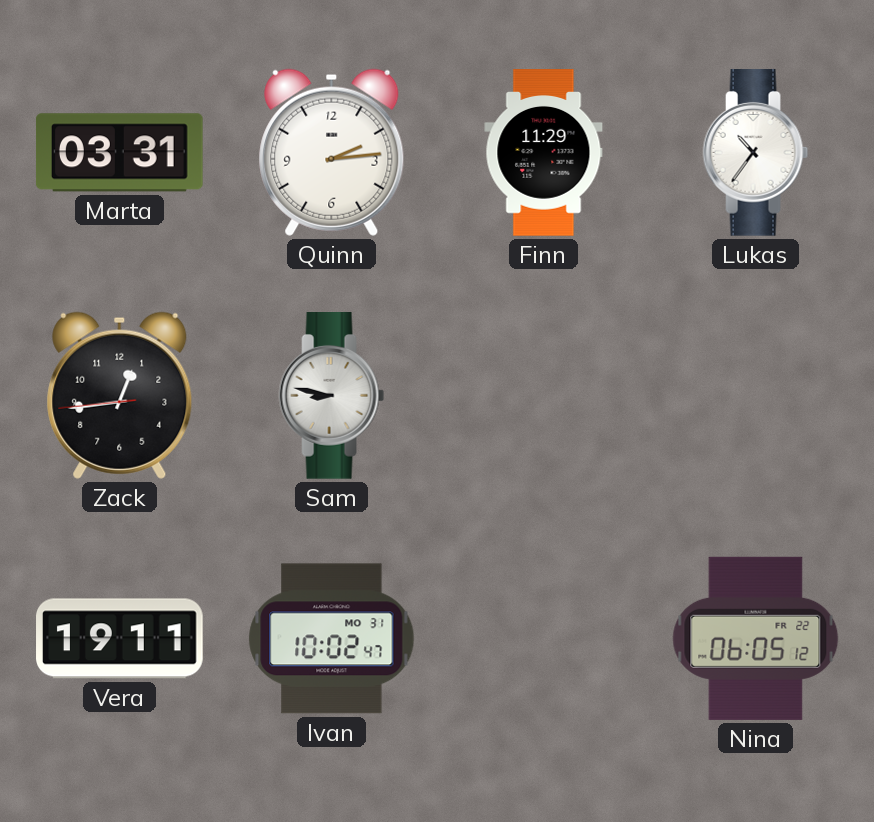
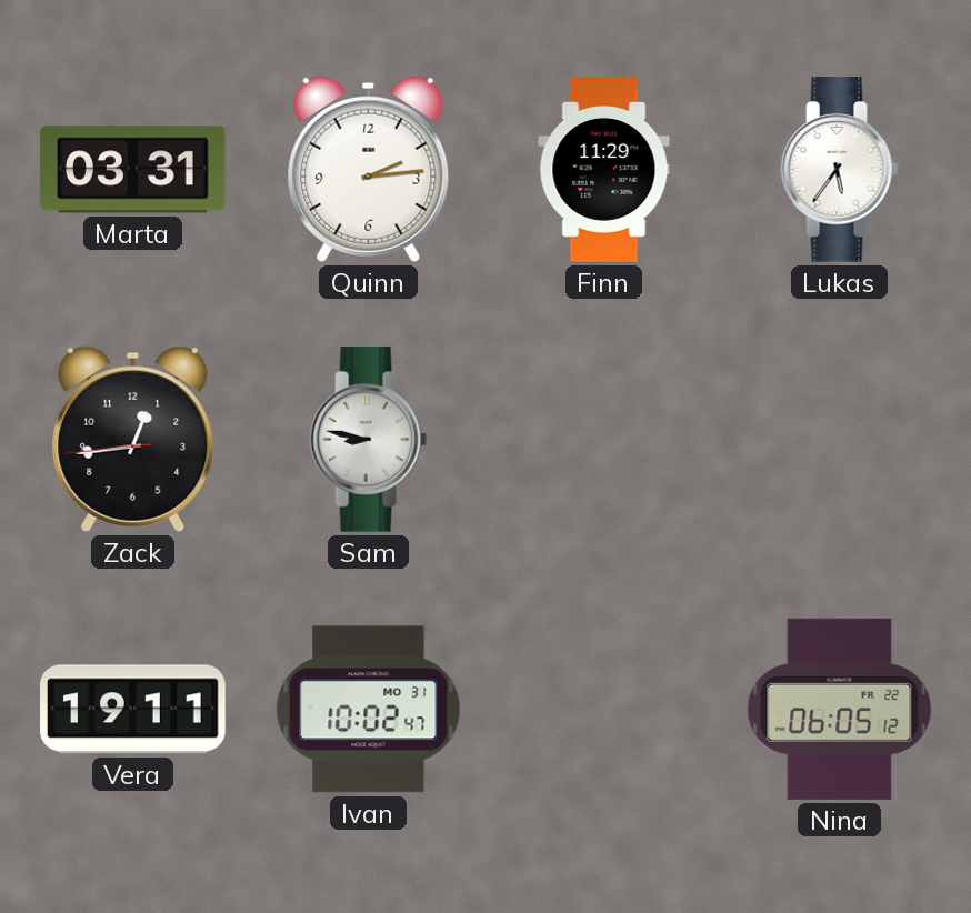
Lukas: 10:36 -> 5:36 (840, 170)
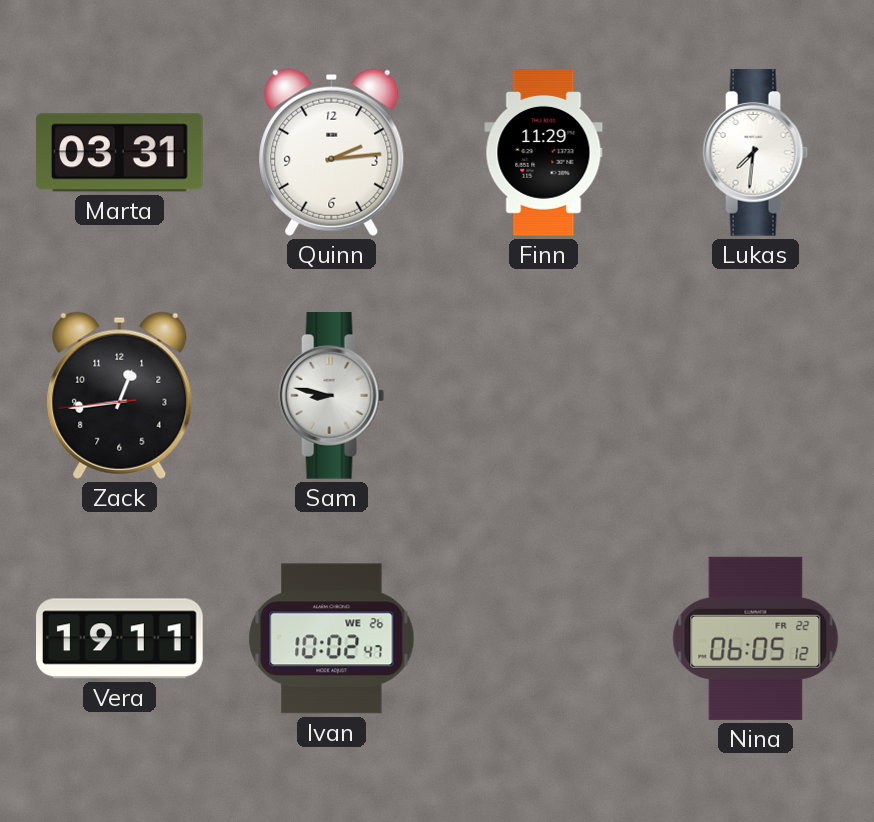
Lukas: 5:36 -> 7:31 (756, 153)
Ivan date: MO 31 -> WE 26 (332, 639)
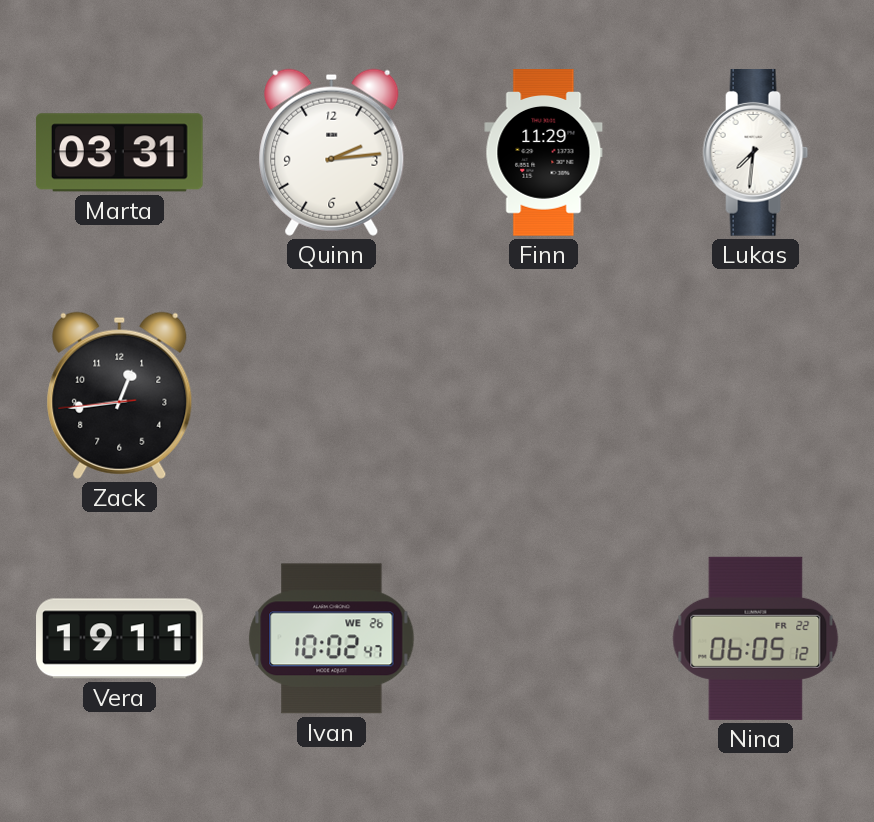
Sam: 8:47 -> none (332, 396)
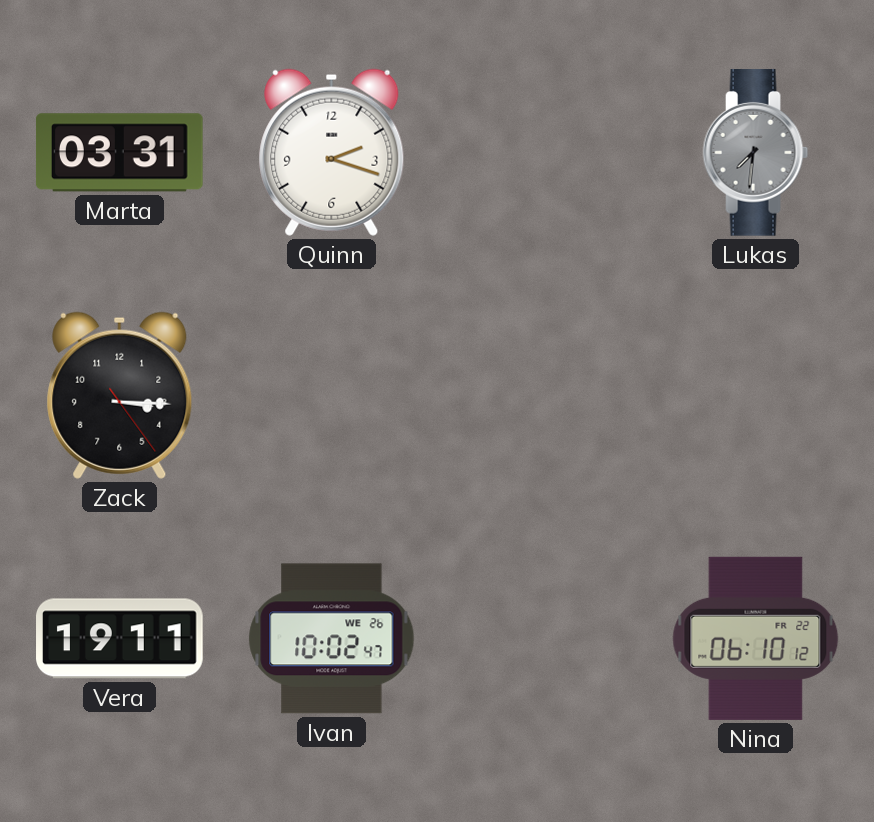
Quinn: 2:14 -> 2:18 (332, 152)
Finn: 11:29 -> none (544, 153)
Lukas dial: white -> grey (756, 153)
Zack: 12:43 -> 3:15 (120, 395)
Nina: 06:05 -> 06:10 (756, 638)
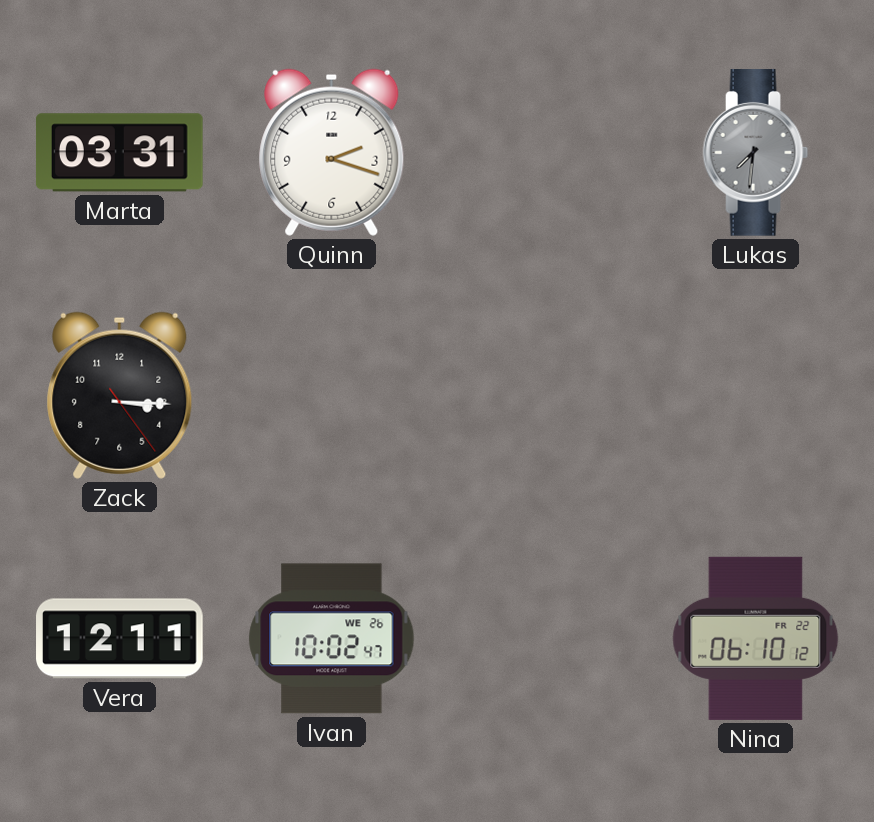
Vera: 19:11 -> 12:11 (120, 639)
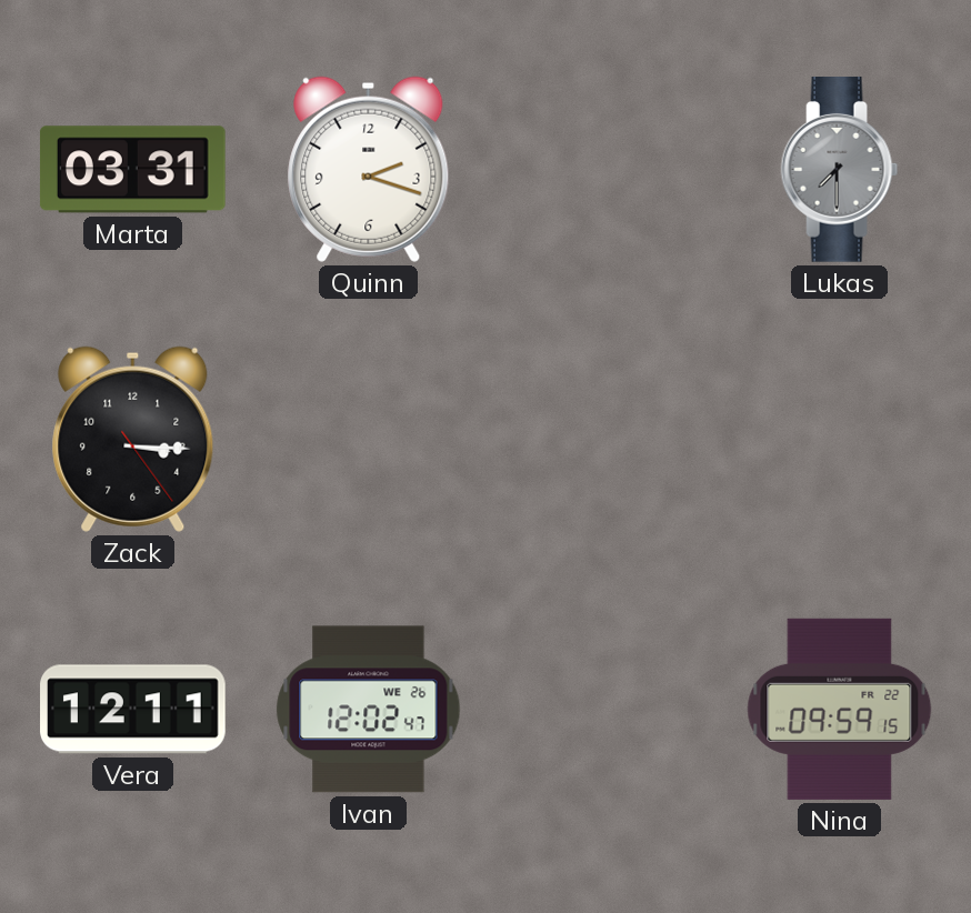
Lukas: 7:31 -> 7:30 (840, 170)
Ivan: 10:02 -> 12:02 (369, 710)
Nina: 06:10 -> 09:59 (840, 709)
